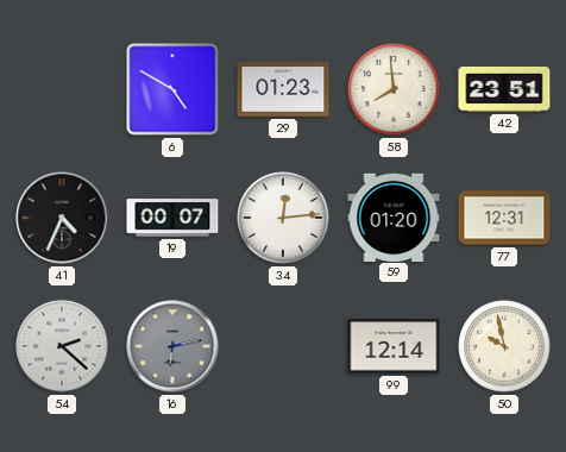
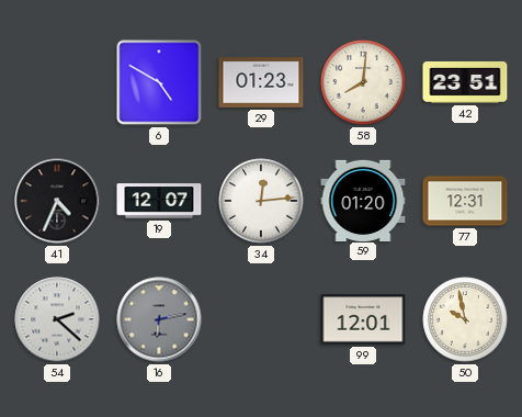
58: 7:59 -> 8:01 (363, 82)
19: 00:07 -> 12:07 (159, 201)
99: 12:14 -> 12:01 (363, 319)
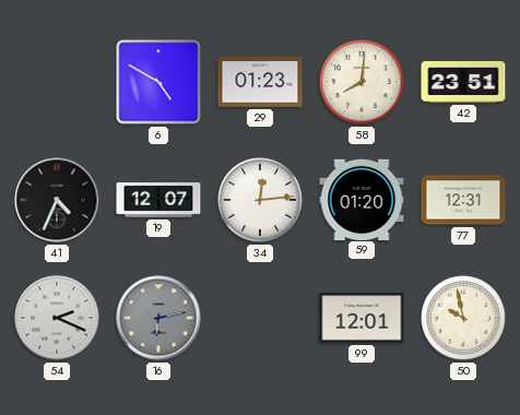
54: 2:22 -> 2:19 (57, 318)
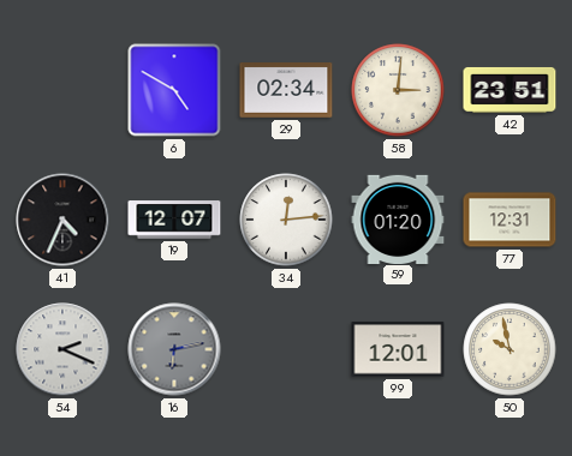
29: 01:23 -> 02:34 (286, 91)
58: 8:01 -> 3:01 (398, 90)
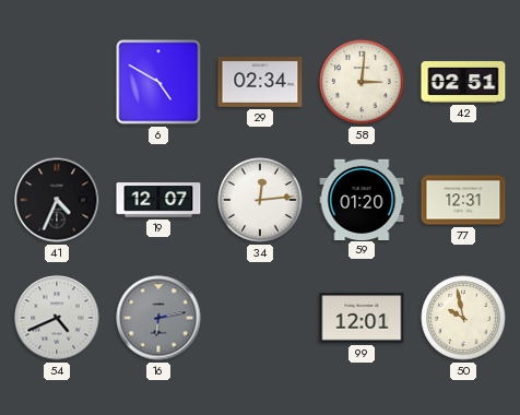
42: 23:51 -> 02:51 (463, 82)
54: 2:19 -> 4:41 (57, 318)
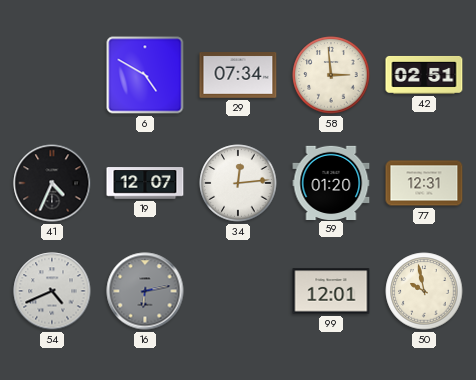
29: 02:34 -> 07:34 (238, 76)
58: 3:01 -> 2:59 (331, 75)
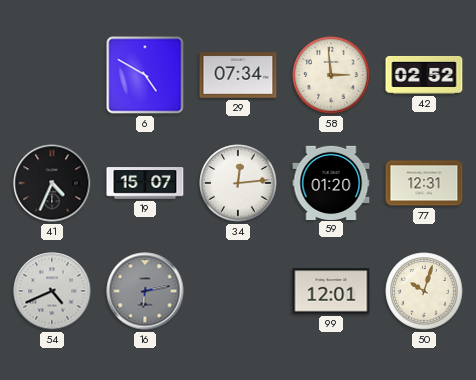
42: 02:51 -> 02:52 (424, 75)
19: 12:07 -> 15:07 (145, 183)
50: 9:58 -> 10:03 (424, 291)
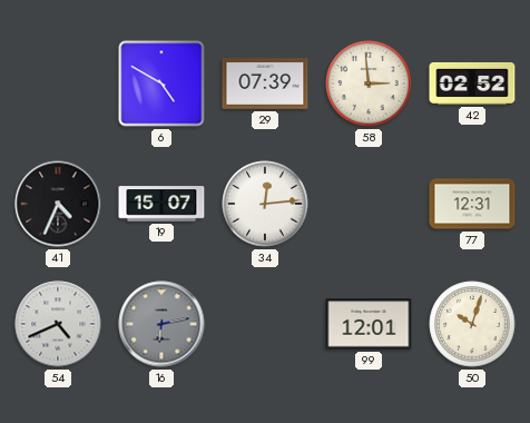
29: 07:34 -> 07:39 (265, 85)
59: 01:20 -> none (331, 182)
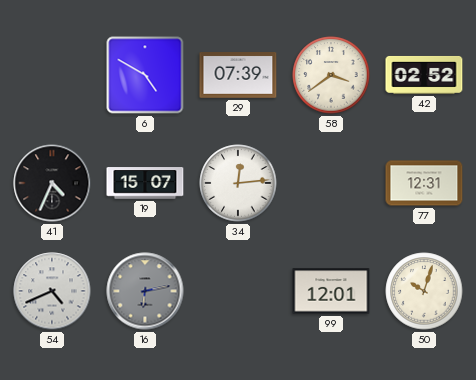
58: 2:59 -> 3:39 (331, 75)
